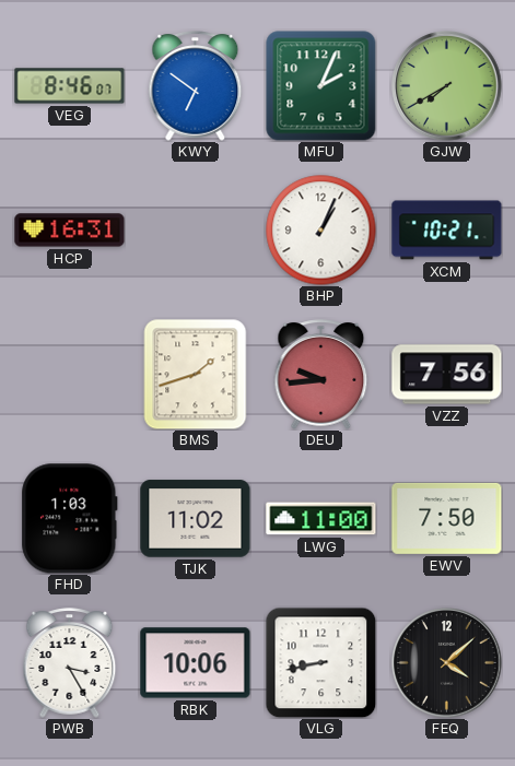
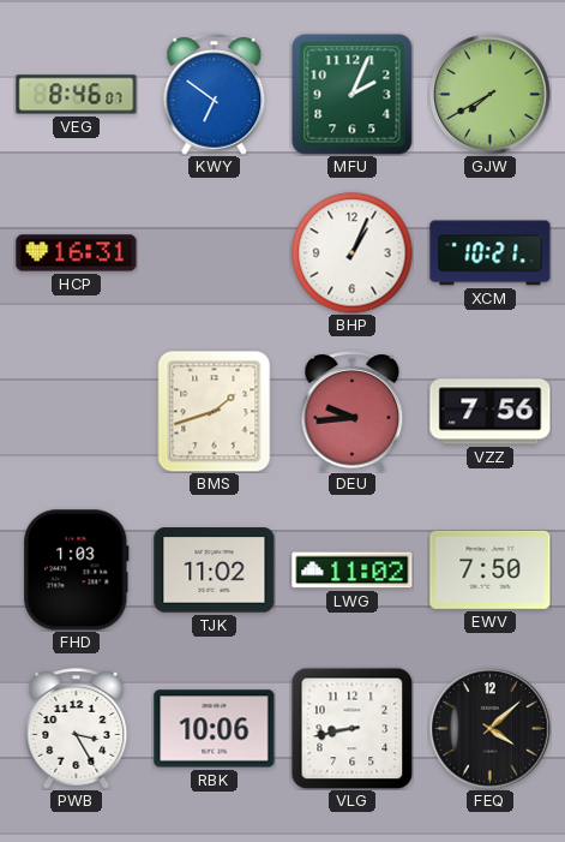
LWG: 11:00 -> 11:02 (353, 571)
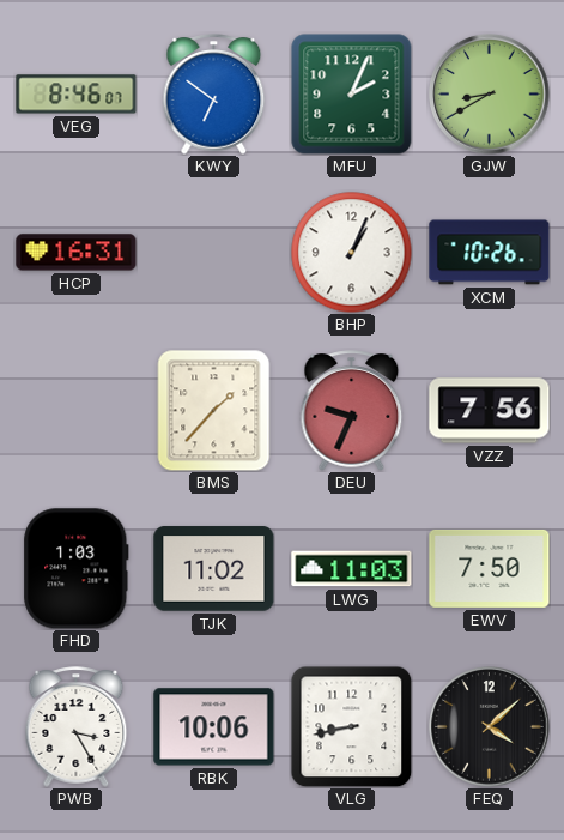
GJW: 7:40 -> 8:40 (490, 95)
XCM: 10:21 -> 10:26 (490, 253)
BMS: 1:42 -> 1:37 (214, 410)
DEU: 9:44 -> 9:34 (352, 411)
LWG: 11:02 -> 11:03 (352, 569)
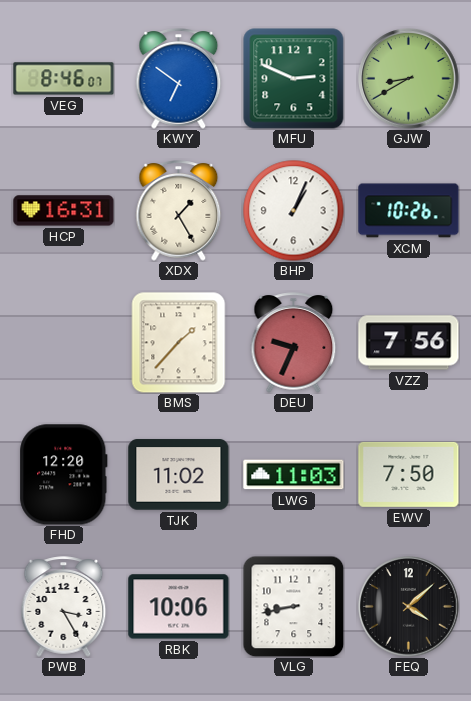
MFU: 2:04 -> 2:49 (293, 79)
XDX: none -> 1:25 (179, 211)
FHD: 1:03 -> 12:20 (64, 475)
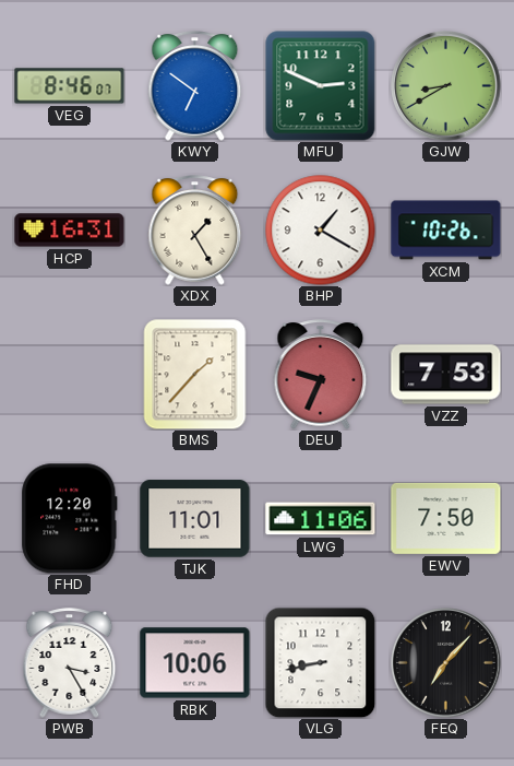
BHP: 1:04 -> 1:20 (321, 231)
VZZ: 7:56 -> 7:53 (446, 375)
TJK: 11:02 -> 11:01 (195, 519)
LWG: 11:03 -> 11:06 (321, 519)
FEQ: 4:08 -> 7:07 (446, 663)
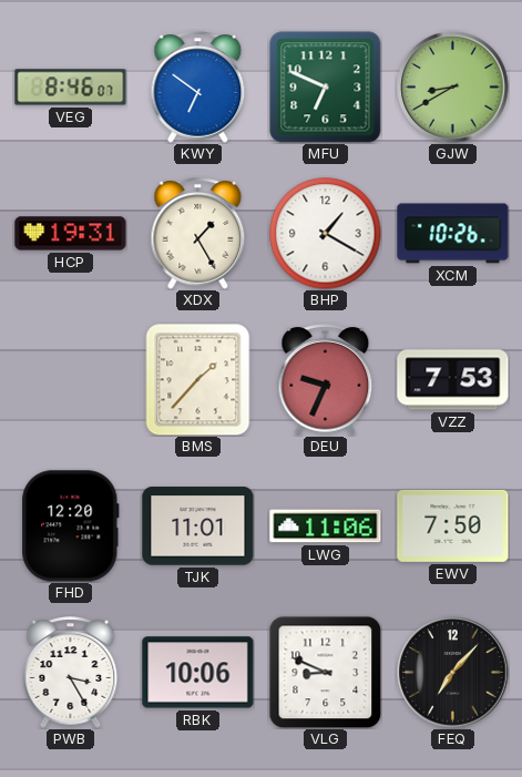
MFU: 2:49 -> 6:49 (325, 88)
HCP: 16:31 -> 19:31 (71, 234)
VLG: 8:43 -> 8:49 (325, 672)
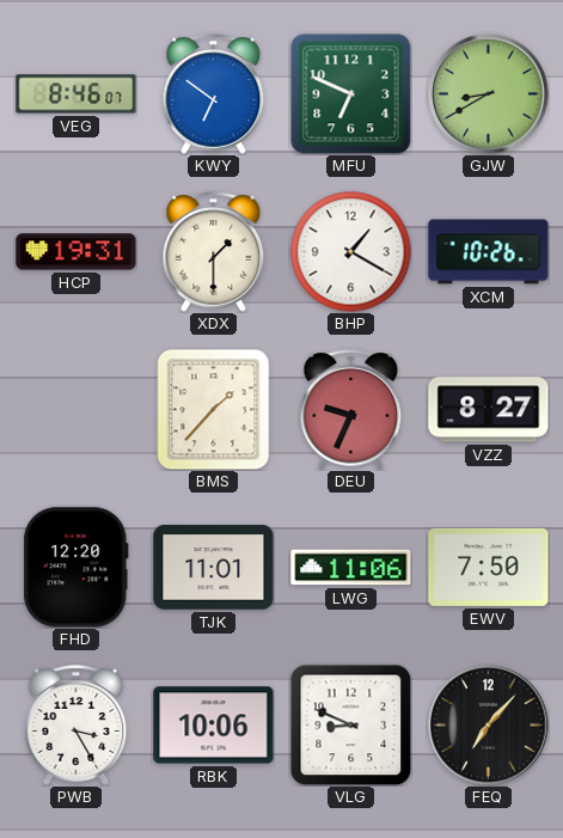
XDX: 1:25 -> 1:30 (214, 252)
VZZ: 7:53 -> 8:27 (489, 410)
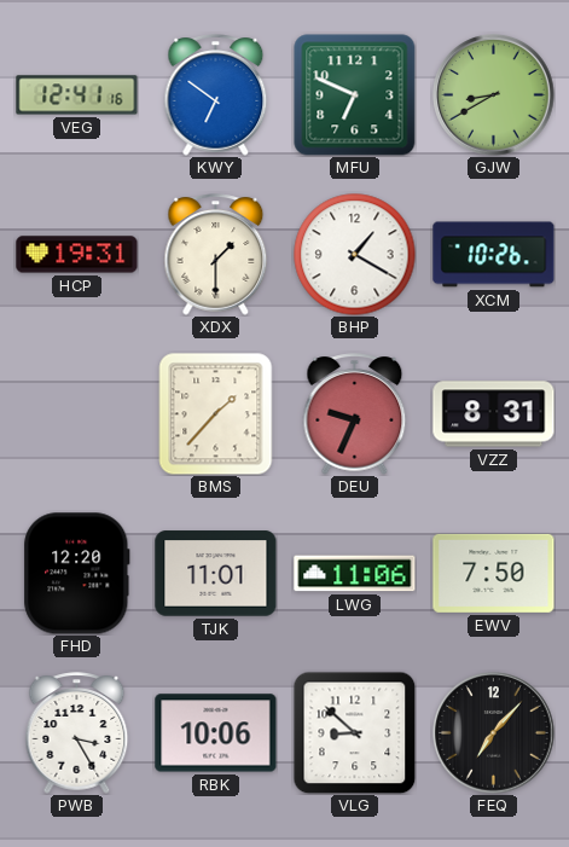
VEG: 8:46 -> 12:41 (77, 95)
VZZ: 8:27 -> 8:31 (494, 414)
VLG: 8:49 -> 8:52 (354, 732)
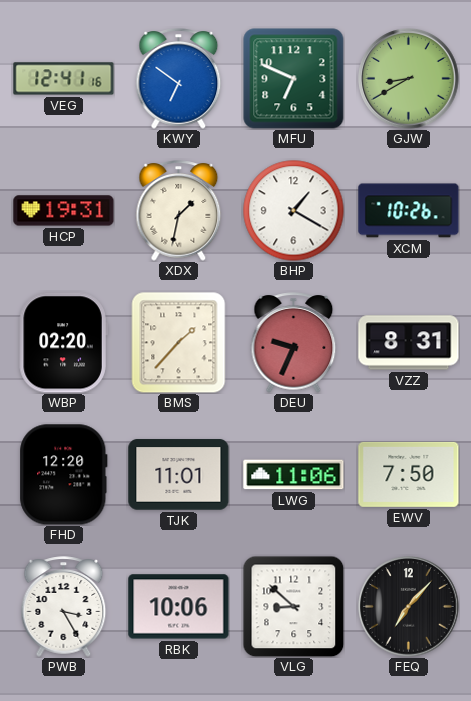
XDX: 1:30 -> 1:32 (179, 211)
WBP: none -> 02:20 (63, 343)
